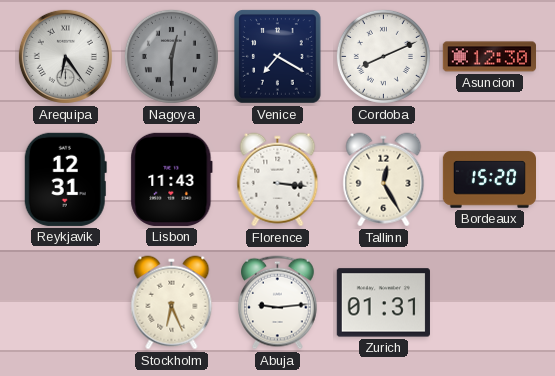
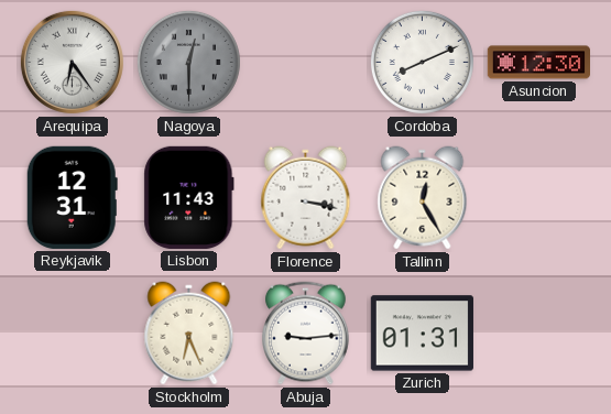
Venice: 7:20 -> none (278, 57)
Florence: 3:16 -> 3:17 (306, 198)
Bordeaux: 15:20 -> none (489, 180)
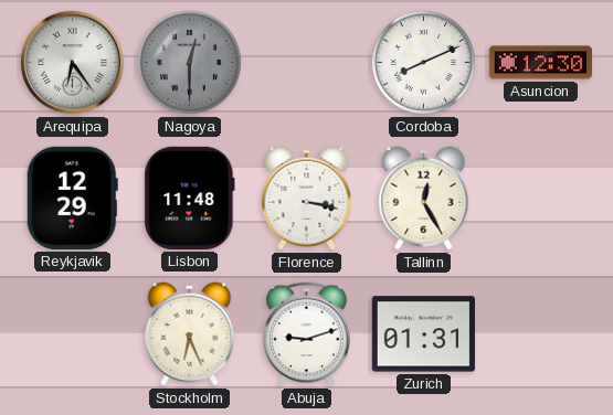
Reykjavik: 12:31 -> 12:29 (72, 198)
Lisbon: 11:43 -> 11:48 (190, 198)
Abuja: 9:14 -> 9:12 (307, 334)
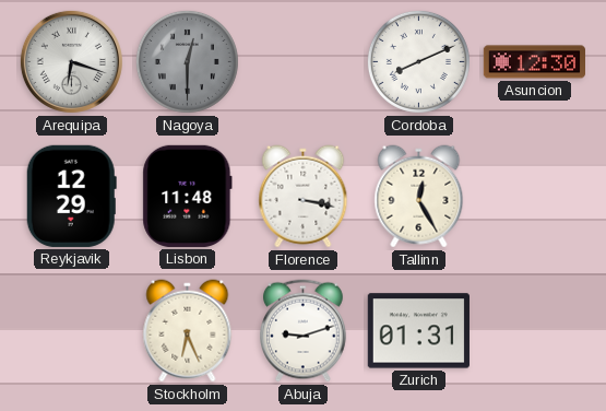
Arequipa: 6:24 -> 6:18 (71, 61)
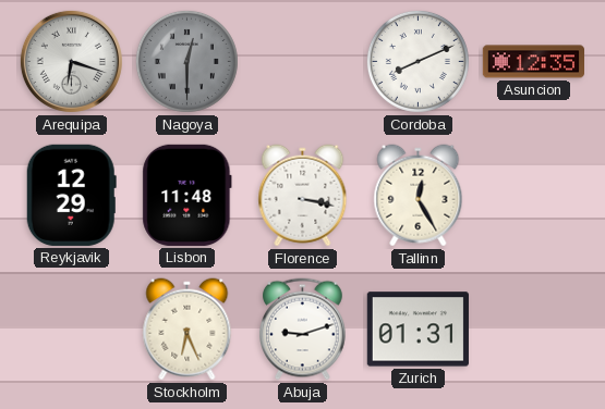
Asuncion: 12:30 -> 12:35 (533, 62)
